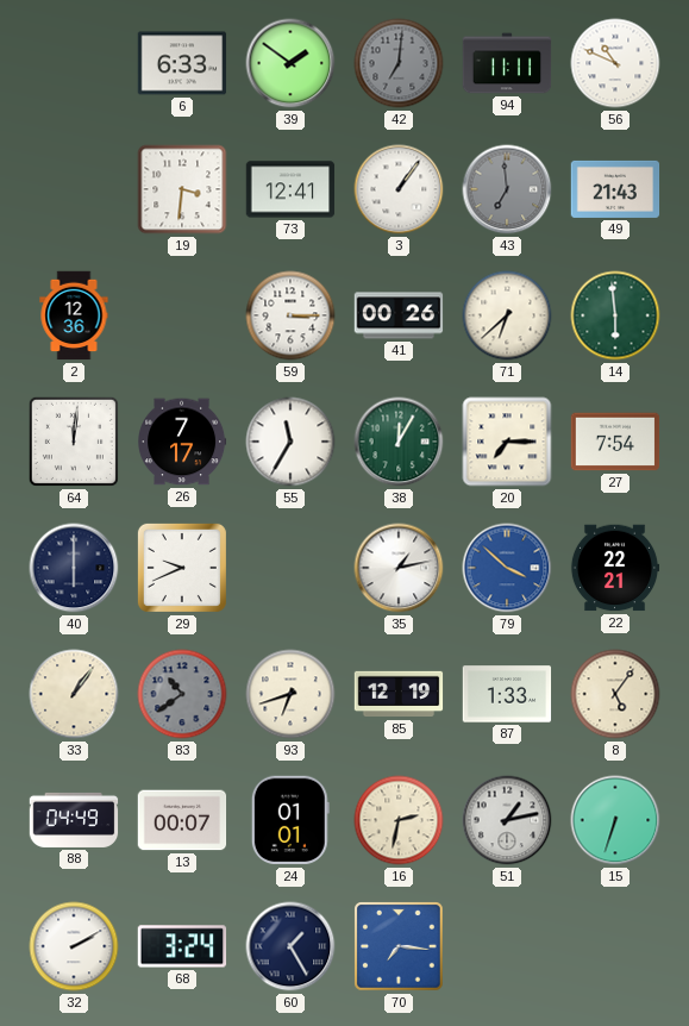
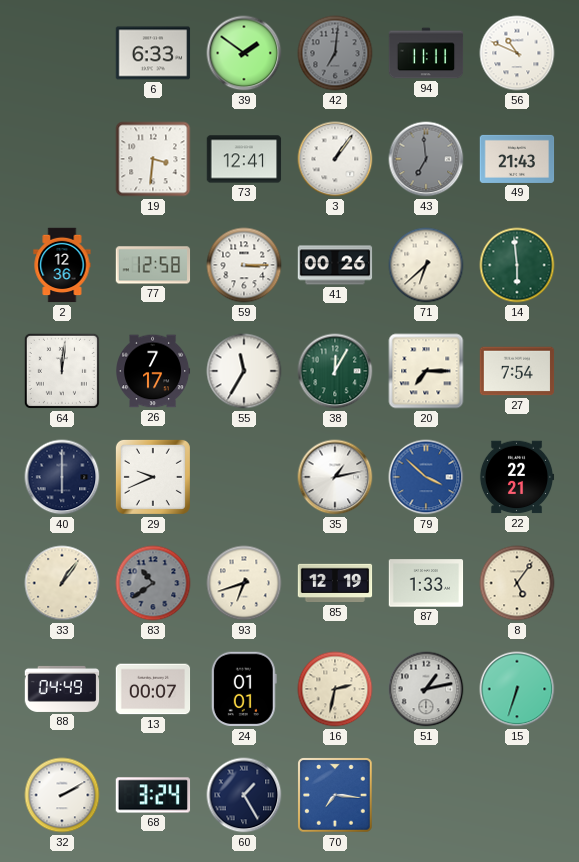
77: none -> 12:58 (153, 265)
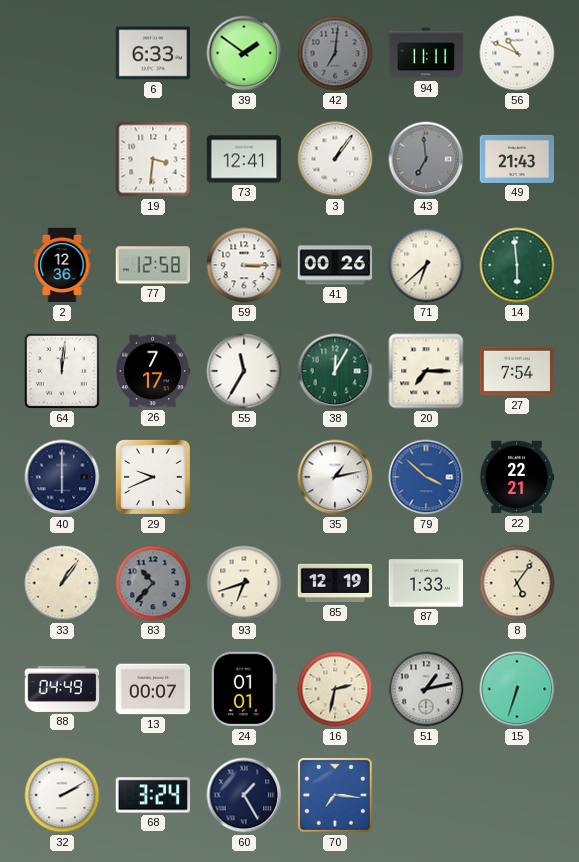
83: 10:39 -> 10:37 (153, 583)
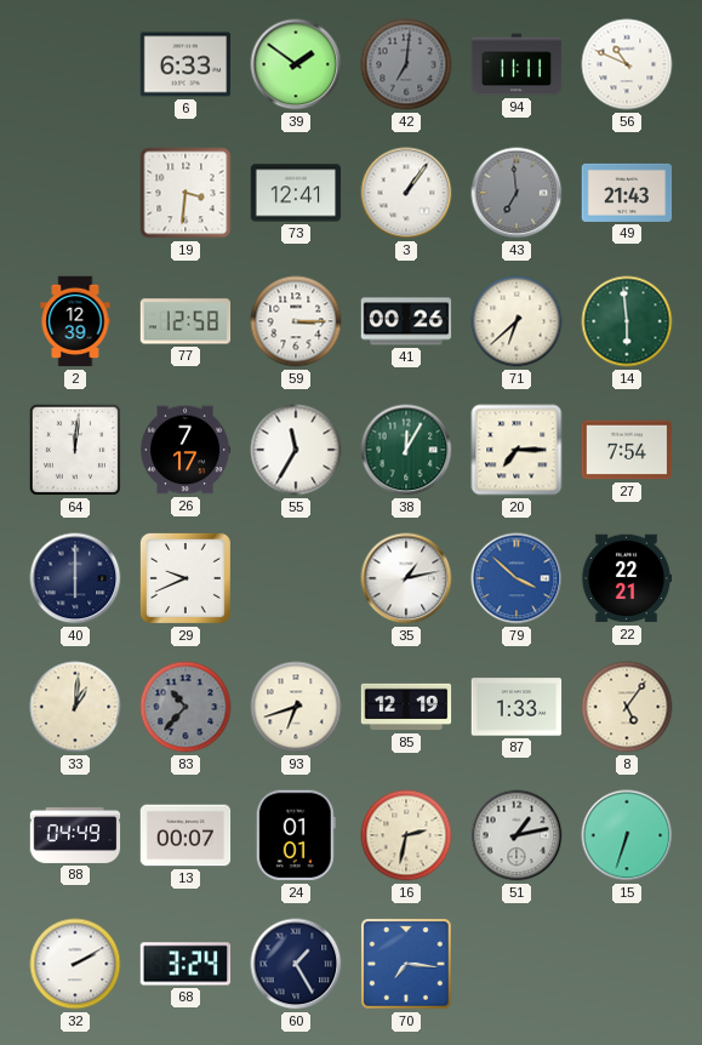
2: 12:36 -> 12:39 (75, 321)
33: 1:06 -> 1:01 (75, 707)
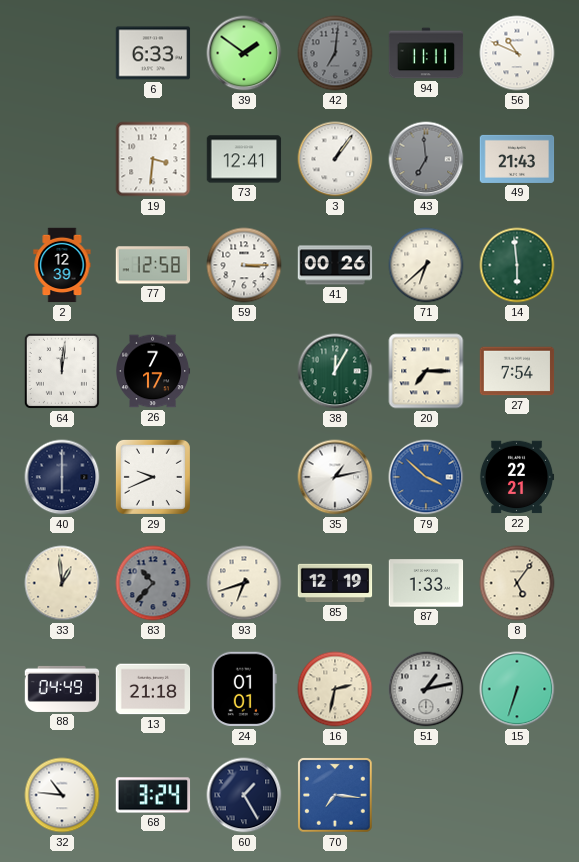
55: 11:35 -> none (296, 450)
33: 1:01 -> 12:59 (62, 583)
13: 00:07 -> 21:18 (153, 689)
32: 2:10 -> 10:46 (62, 795)
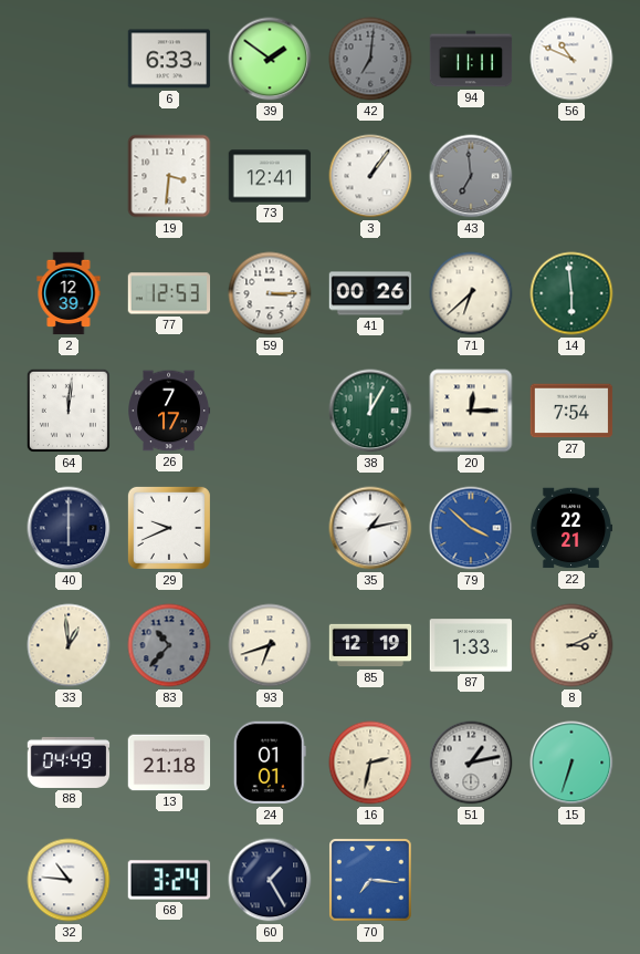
49: 21:43 -> none (517, 159)
77: 12:58 -> 12:53 (169, 293)
20: 7:15 -> 12:15 (471, 411)
8: 5:06 -> 3:11 (571, 645)
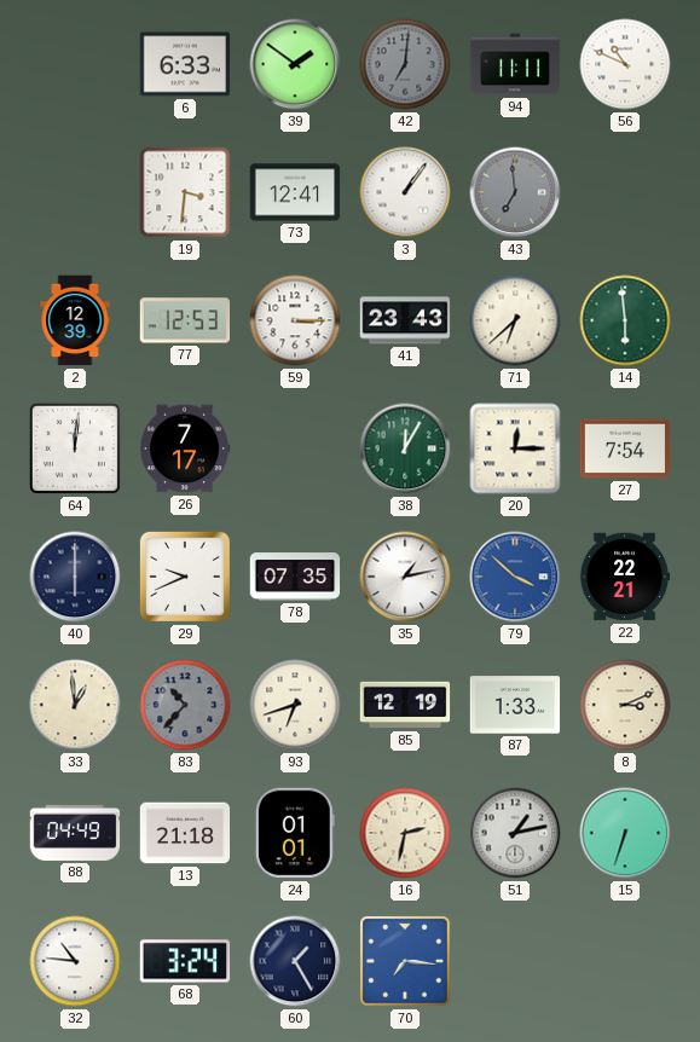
41: 00:26 -> 23:43 (405, 320)
78: none -> 07:35 (295, 577)
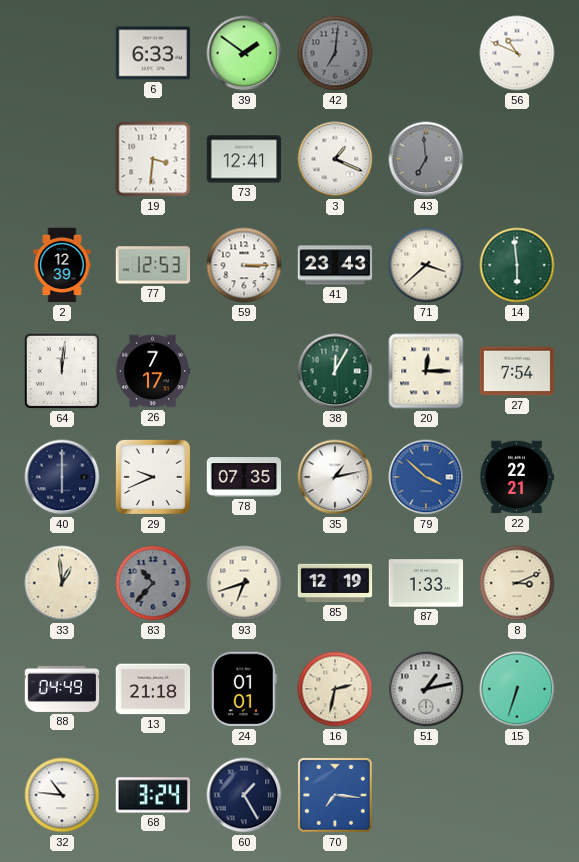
94: 11:11 -> none (515, 64)
3: 1:06 -> 1:19 (335, 159)
71: 6:38 -> 3:38 (426, 265)
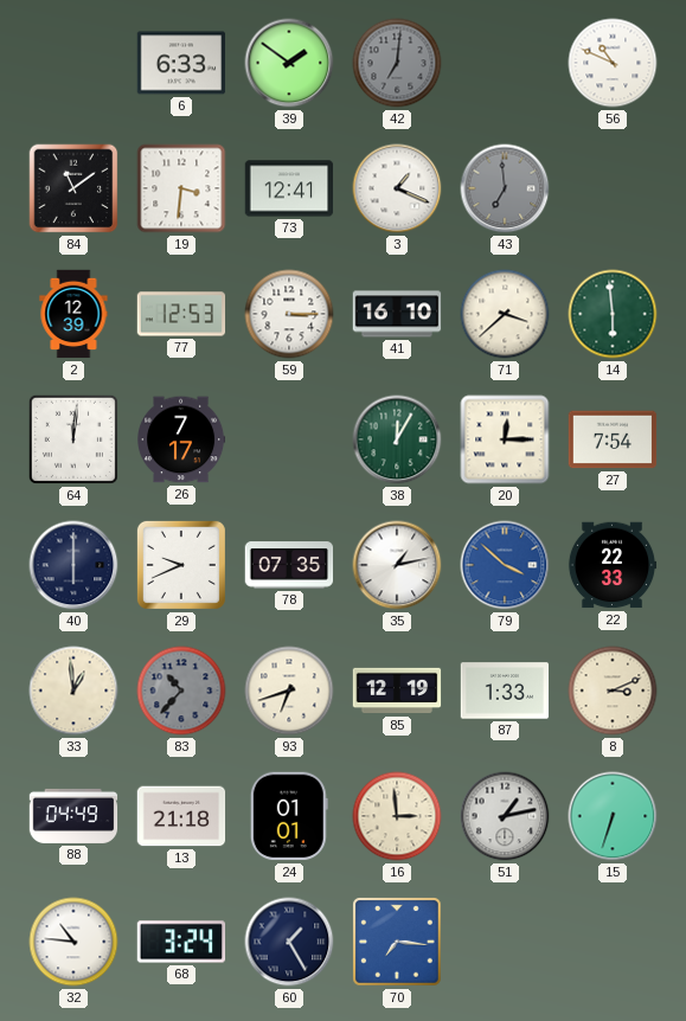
84: none -> 11:09 (73, 188)
41: 23:43 -> 16:10 (397, 314)
22: 22:21 -> 22:33 (613, 565)
16: 2:32 -> 2:59 (397, 816)
